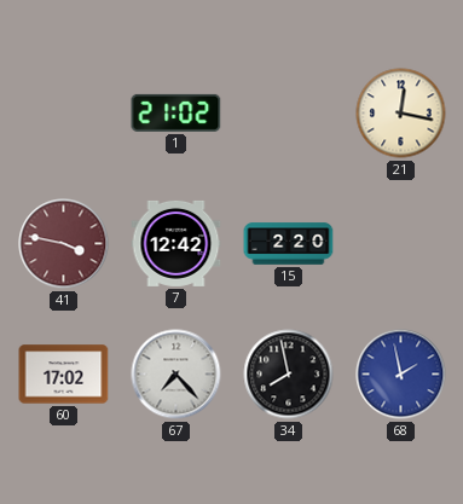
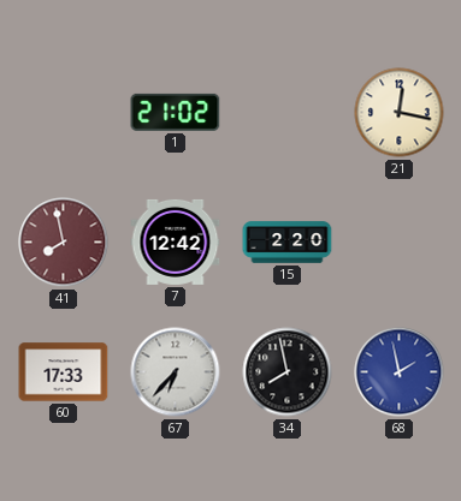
41: 3:47 -> 7:58 (64, 243)
60: 17:02 -> 17:33 (64, 372)
67: 7:23 -> 6:37 (176, 372)
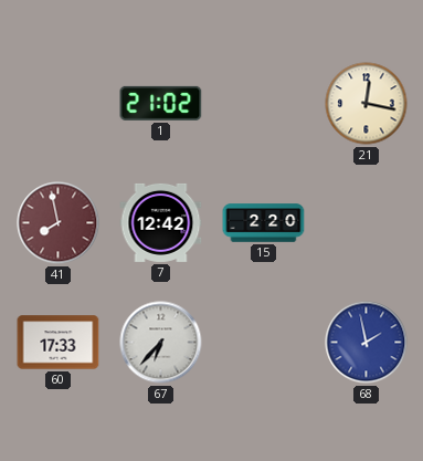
34: 7:58 -> none (288, 372)
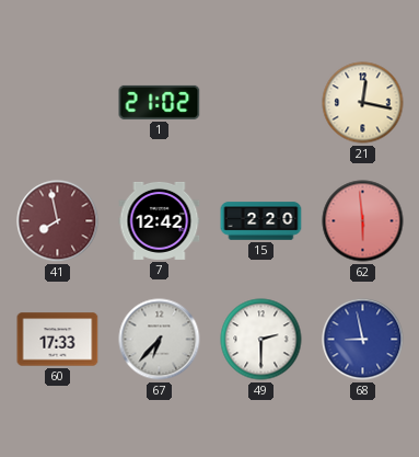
62: none -> 5:59 (363, 221)
49: none -> 2:30 (261, 340)
68: 1:58 -> 8:58 (363, 340)
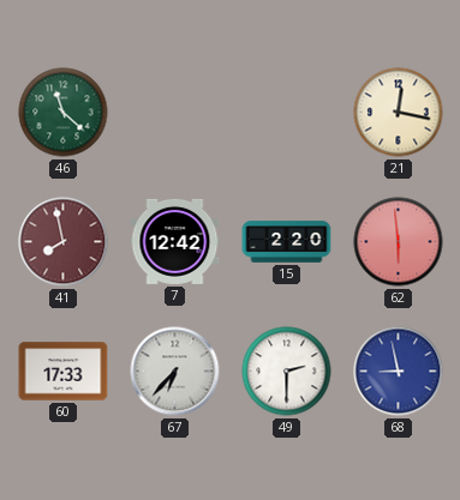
46: none -> 11:22 (64, 113)
1: 21:02 -> none (160, 102)
